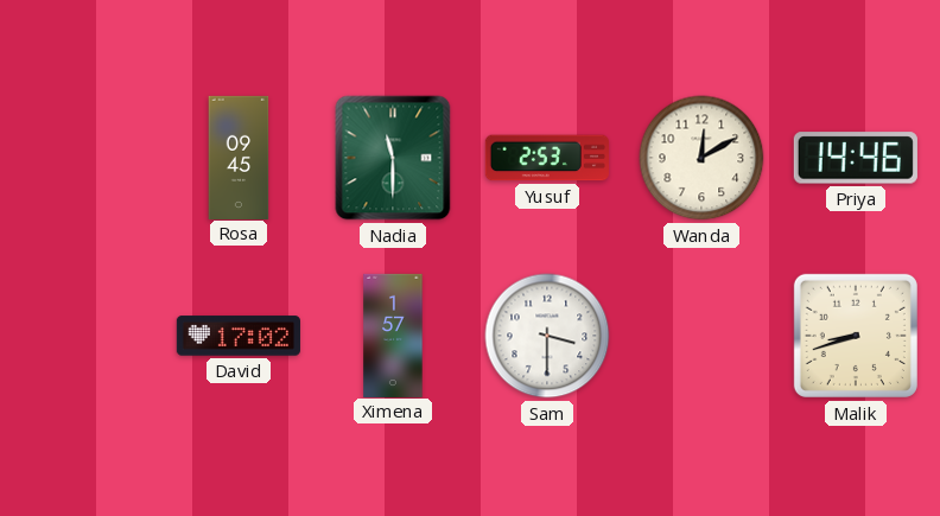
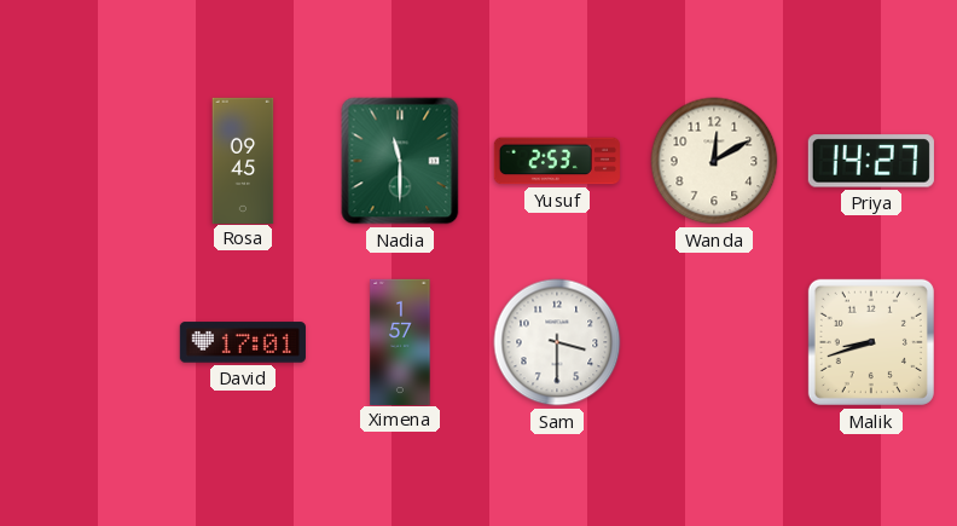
Priya: 14:46 -> 14:27 (871, 161)
David: 17:02 -> 17:01 (243, 342)
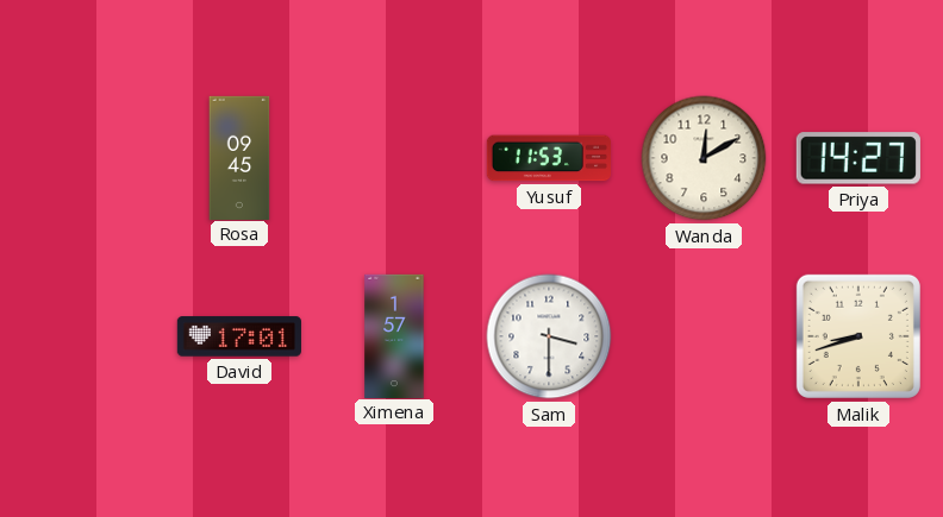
Nadia: 11:30 -> none (400, 161)
Yusuf: 2:53 -> 11:53 (548, 158)
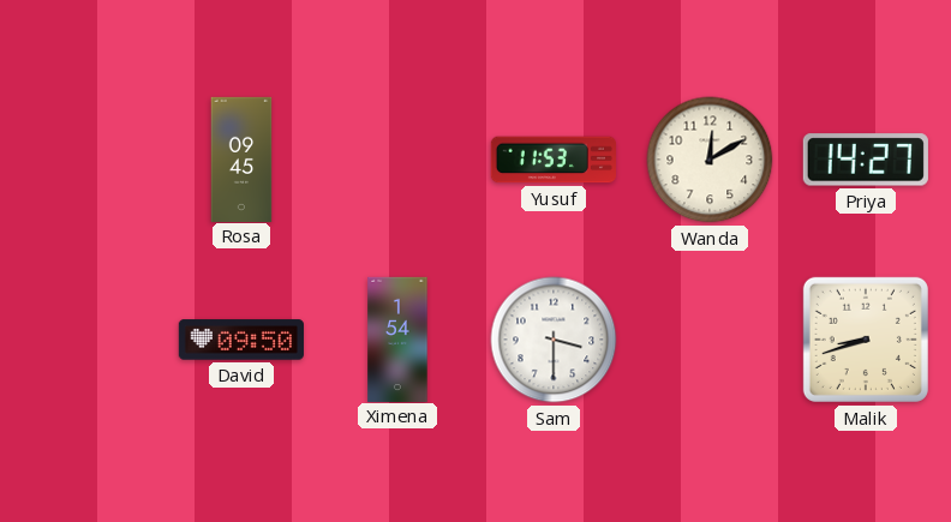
David: 17:01 -> 09:50 (241, 340)
Ximena: 1:57 -> 1:54 (397, 338)
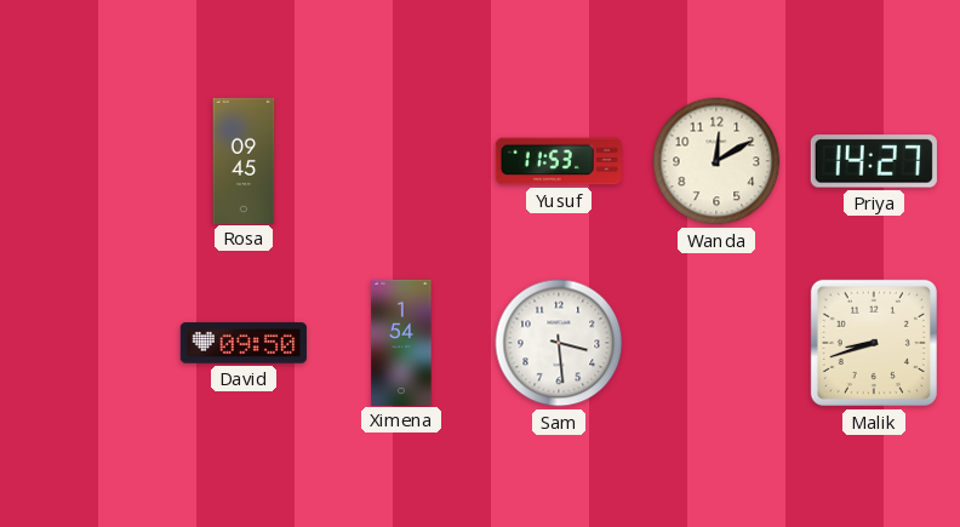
Sam: 3:30 -> 3:29 (559, 343)
